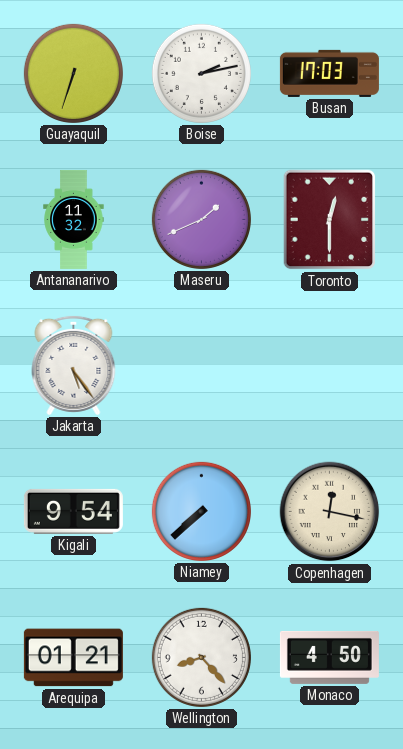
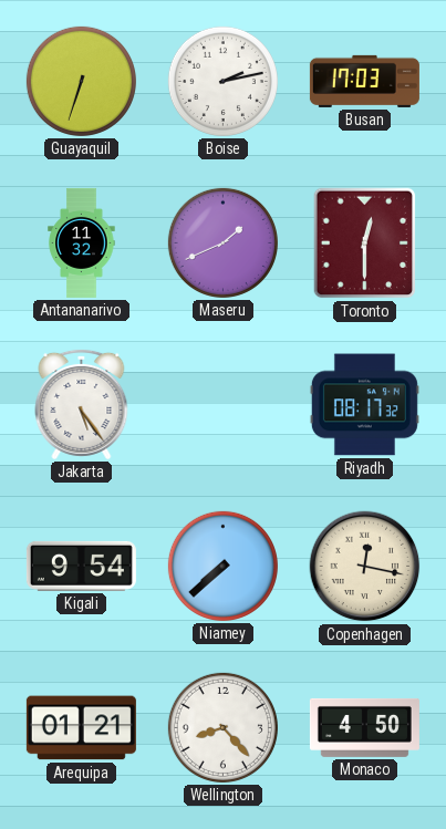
Riyadh: none -> 08:17 (364, 405)
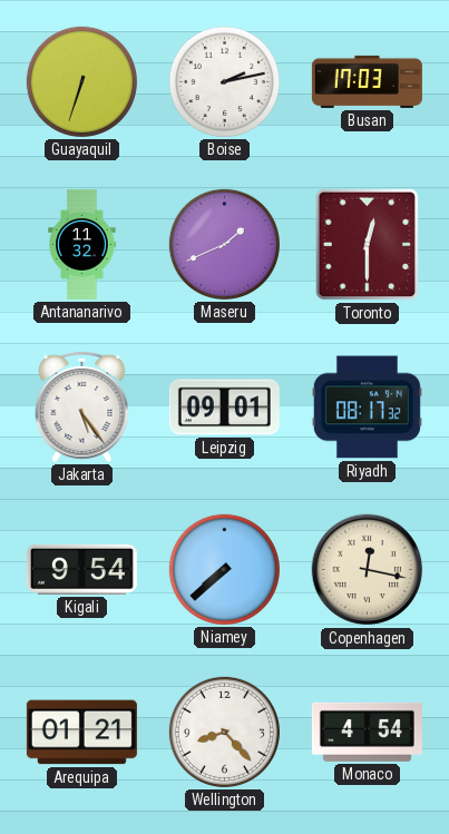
Leipzig: none -> 09:01 (224, 408)
Monaco: 4:50 -> 4:54 (367, 732)
